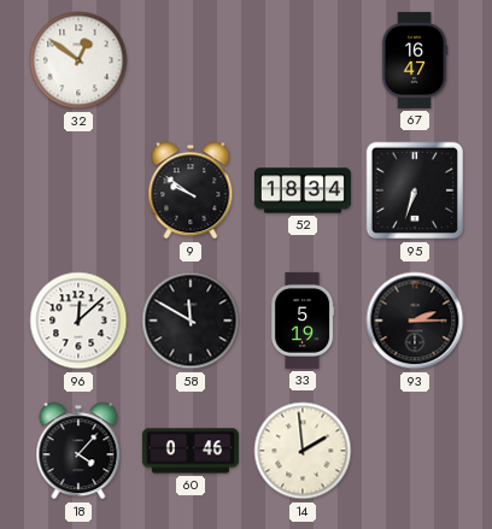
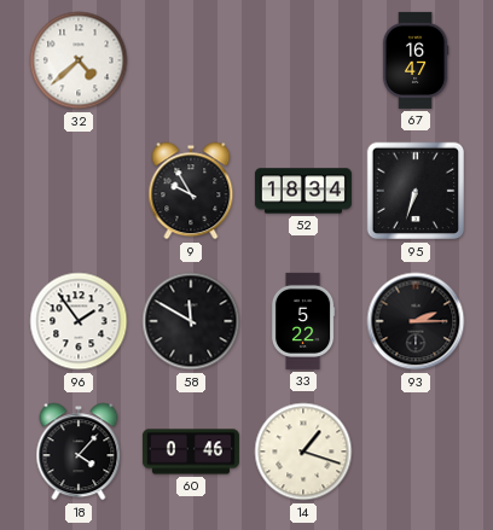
32: 12:51 -> 4:38 (79, 60)
9: 9:51 -> 9:55 (191, 191)
96: 12:08 -> 1:54 (79, 321)
33: 5:19 -> 5:22 (303, 321)
14: 1:59 -> 1:18 (303, 452)
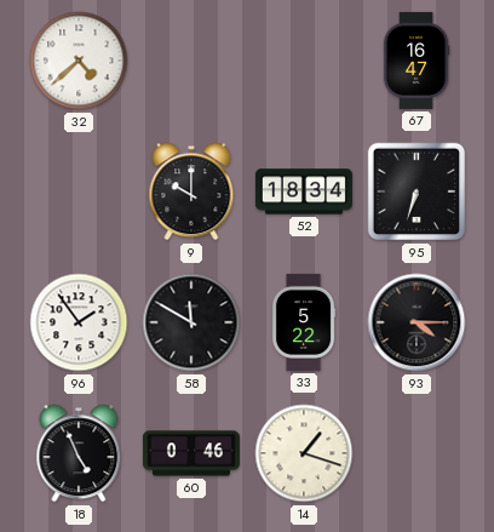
9: 9:55 -> 10:00 (191, 191)
93: 2:15 -> 4:15 (417, 322)
18: 4:07 -> 4:56 (79, 453)
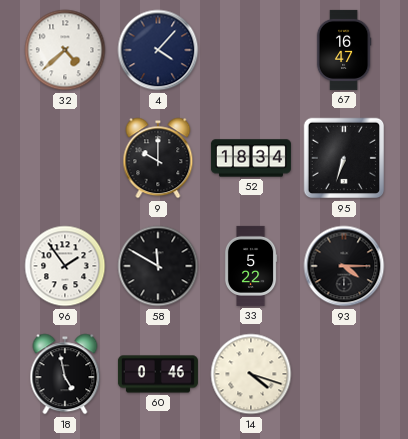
4: none -> 4:07 (158, 50)
18: 4:56 -> 4:58 (65, 374)
14: 1:18 -> 4:18 (251, 374)
